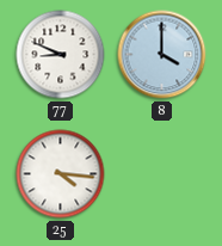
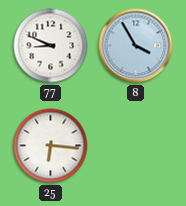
8: 4:00 -> 3:55 (136, 46)
25: 4:16 -> 6:16 (51, 146)
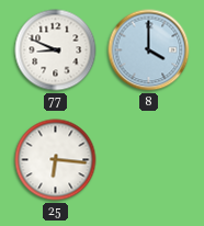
8: 3:55 -> 4:00 (149, 50)
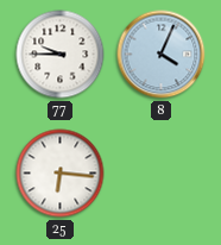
77: 8:49 -> 9:45 (61, 55)
8: 4:00 -> 4:04 (162, 55)
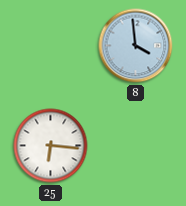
77: 9:45 -> none (61, 55)
8: 4:04 -> 3:59 (136, 46)
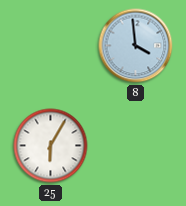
25: 6:16 -> 6:05 (51, 146)
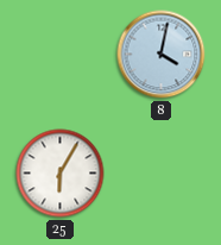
8: 3:59 -> 4:02 (162, 55)
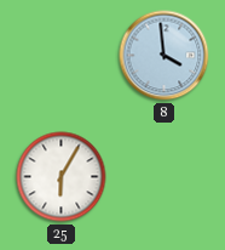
8: 4:02 -> 3:59 (165, 56)
